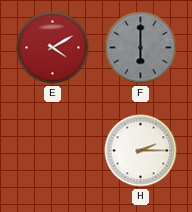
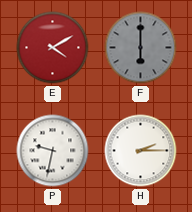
P: none -> 9:32 (53, 151)
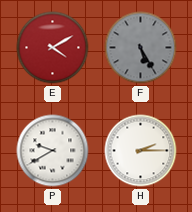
F: 6:00 -> 5:25 (141, 48)
P: 9:32 -> 9:40 (53, 151)
